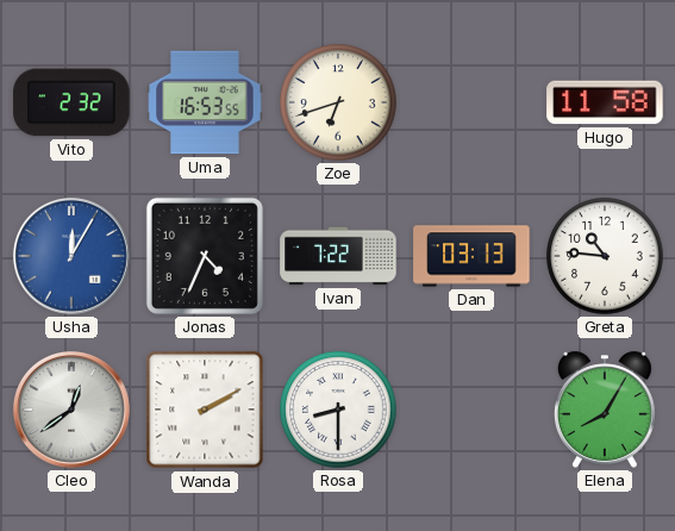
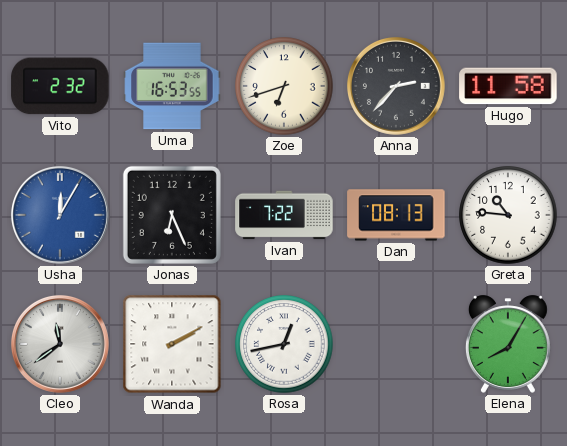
Anna: none -> 2:37 (396, 86)
Jonas: 4:34 -> 6:26 (172, 215)
Dan: 03:13 -> 08:13 (396, 215)
Cleo: 12:39 -> 11:39 (60, 344)
Rosa: 8:30 -> 12:43 (284, 344)
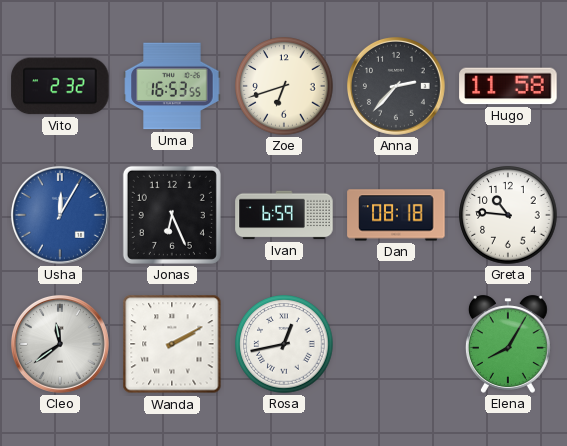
Ivan: 7:22 -> 6:59 (284, 215)
Dan: 08:13 -> 08:18 (396, 215)
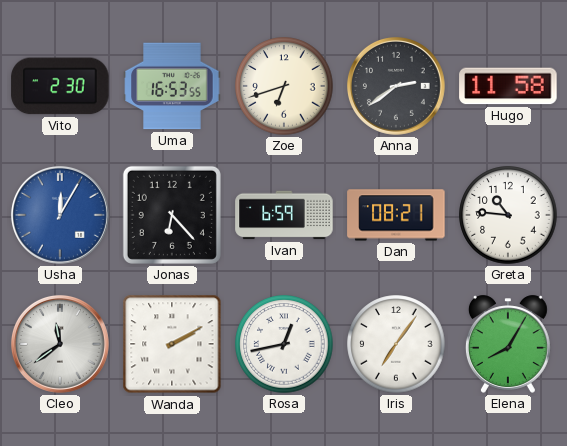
Vito: 2:32 -> 2:30 (60, 86)
Anna: 2:37 -> 2:39 (396, 86)
Jonas: 6:26 -> 6:23 (172, 215)
Dan: 08:18 -> 08:21 (396, 215)
Iris: none -> 7:06 (396, 344)
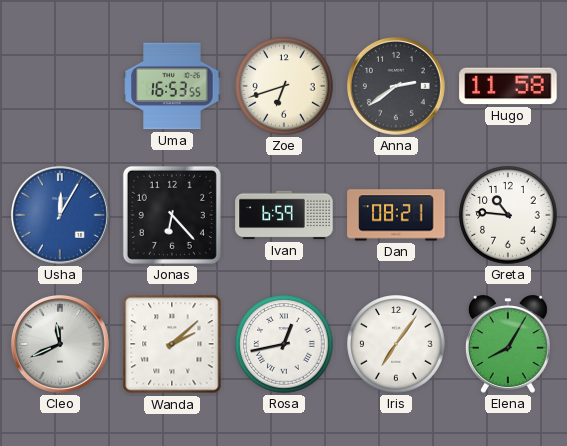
Vito: 2:30 -> none (60, 86)
Cleo: 11:39 -> 11:41 (60, 344)
Wanda: 2:10 -> 2:08 (172, 344)
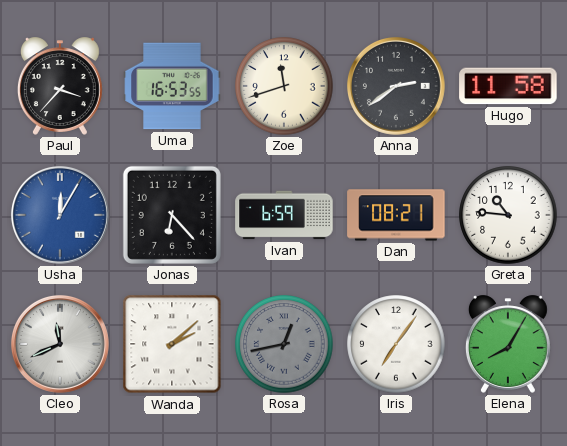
Paul: none -> 3:37 (60, 86)
Zoe: 6:42 -> 11:42 (284, 86)
Rosa dial: white -> grey (284, 344)
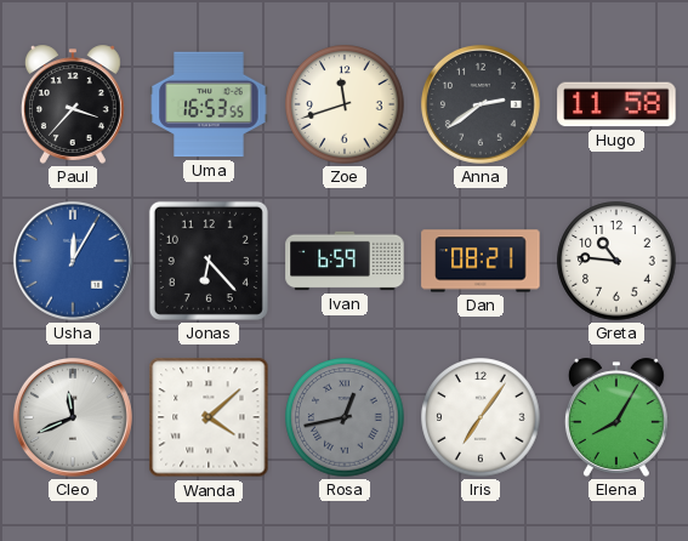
Wanda: 2:08 -> 4:08 (209, 417)
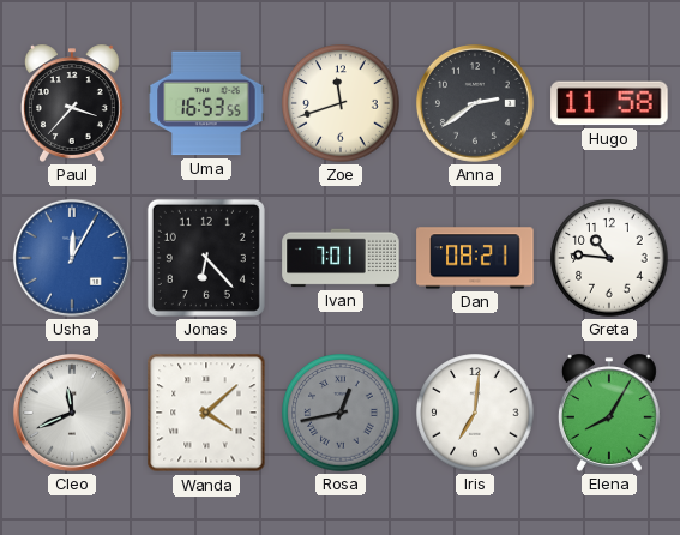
Ivan: 6:59 -> 7:01 (341, 258)
Iris: 7:06 -> 7:01 (475, 413)
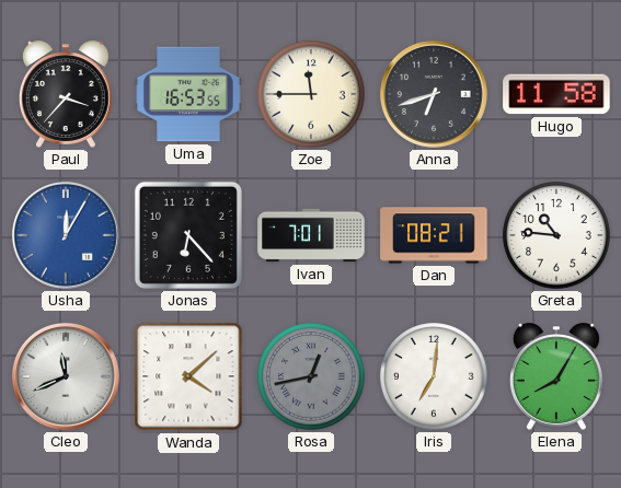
Zoe: 11:42 -> 11:45 (311, 94)
Anna: 2:39 -> 6:42 (434, 94)
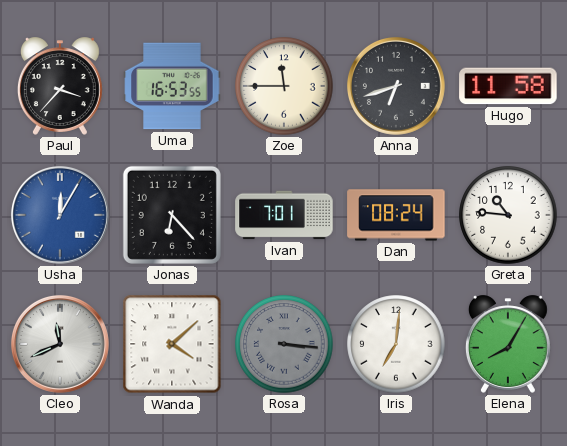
Dan: 08:21 -> 08:24 (396, 215)
Rosa: 12:43 -> 3:16 (284, 344)
